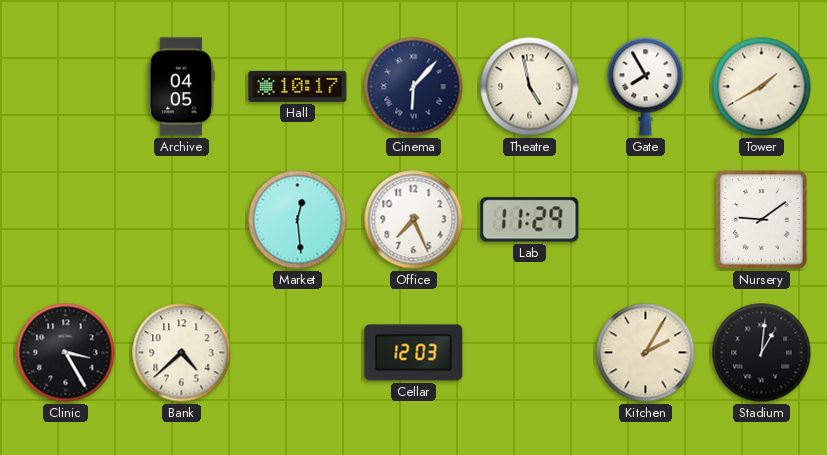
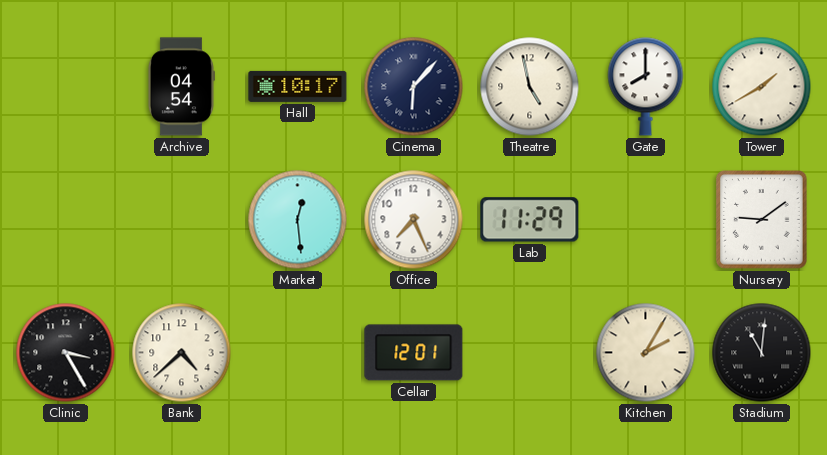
Archive: 04:05 -> 04:54 (181, 87)
Gate: 7:55 -> 8:00 (646, 87)
Cellar: 12:03 -> 12:01 (414, 353)
Stadium: 1:01 -> 11:01 (762, 353)
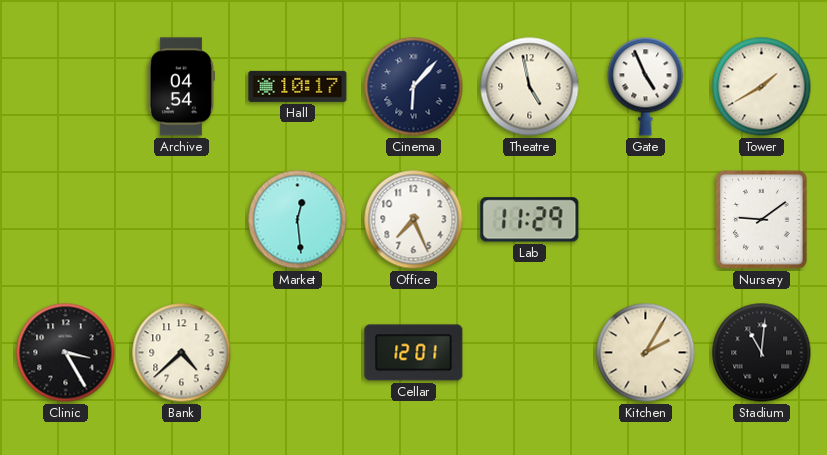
Gate: 8:00 -> 4:56 (646, 87)
